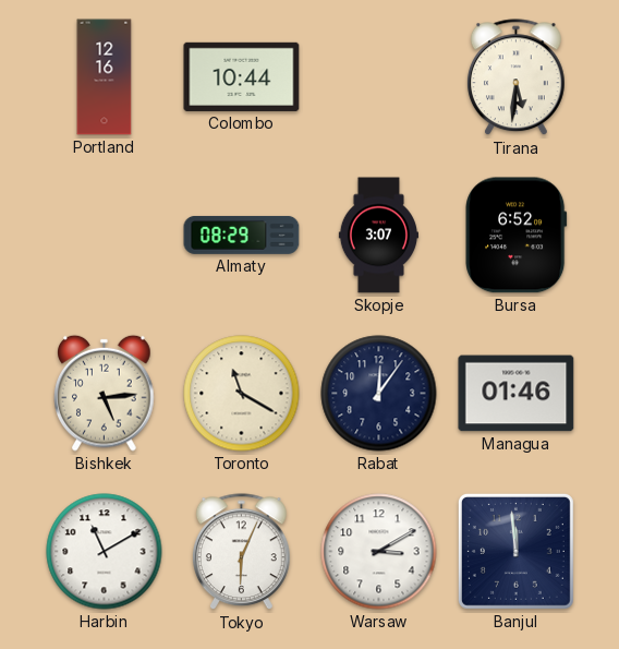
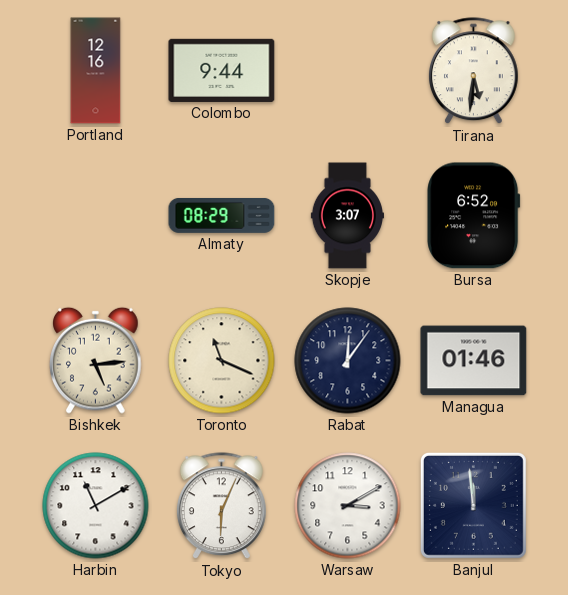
Colombo: 10:44 -> 9:44 (222, 70)
Toronto: 11:20 -> 11:19 (222, 361)
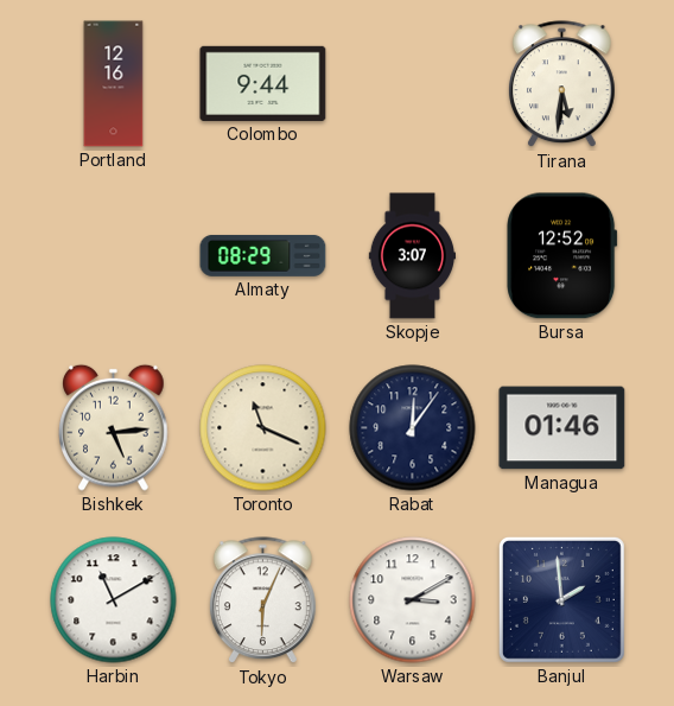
Bursa: 6:52 -> 12:52 (562, 256)
Banjul: 11:59 -> 1:59 (561, 599)
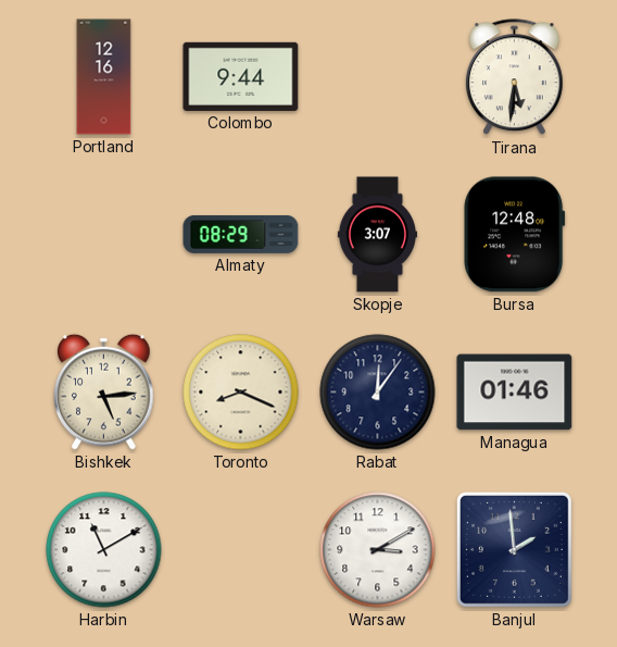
Bursa: 12:52 -> 12:48 (515, 235)
Toronto: 11:19 -> 8:19 (241, 393)
Tokyo: 6:04 -> none (262, 600)
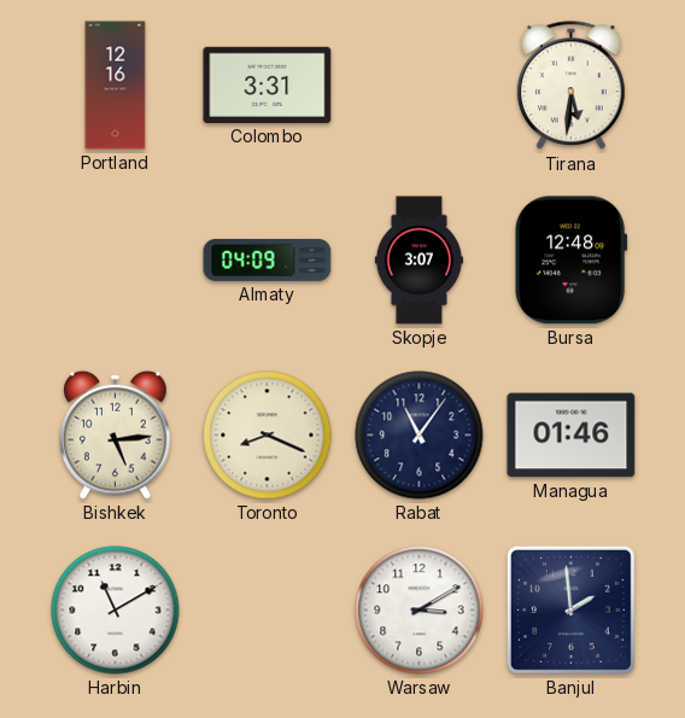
Colombo: 9:44 -> 3:31 (268, 84)
Almaty: 08:29 -> 04:09 (268, 259)
Rabat: 12:06 -> 11:06 (420, 436)
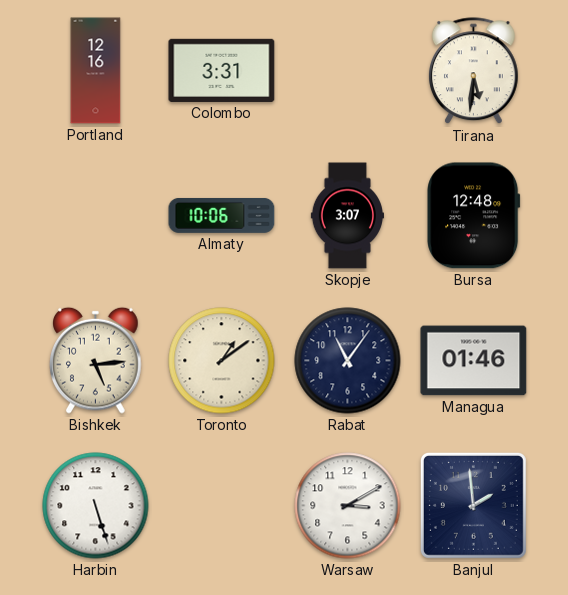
Almaty: 04:09 -> 10:06 (222, 215)
Toronto: 8:19 -> 1:09 (222, 361)
Harbin: 11:10 -> 5:27 (96, 506)
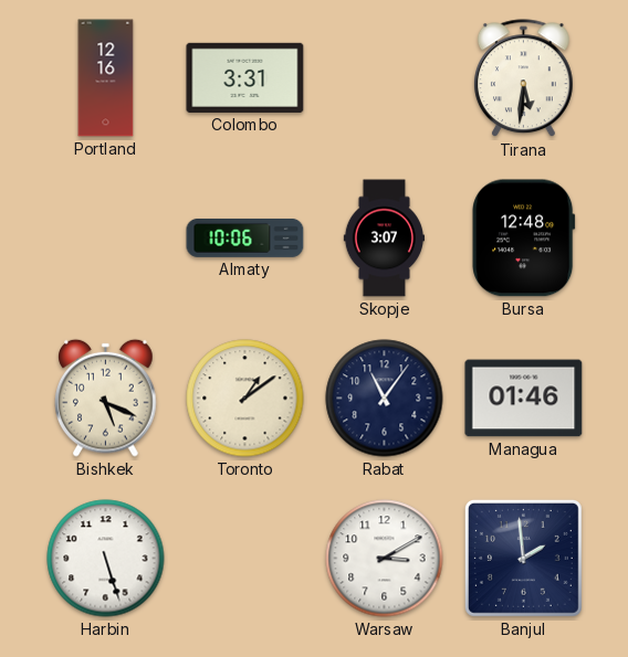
Bishkek: 5:14 -> 5:19 (106, 398)
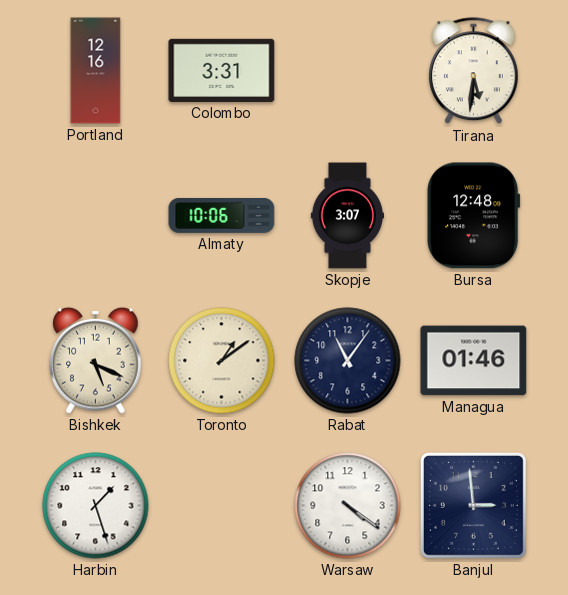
Harbin: 5:27 -> 1:27 (96, 506)
Warsaw: 3:10 -> 4:21 (348, 506)
Banjul: 1:59 -> 2:59 (473, 505)
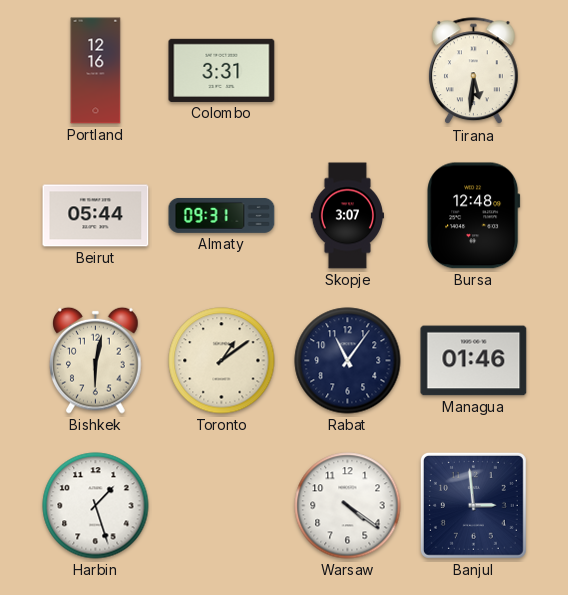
Beirut: none -> 05:44 (96, 216)
Almaty: 10:06 -> 09:31 (222, 215)
Bishkek: 5:19 -> 6:02 (96, 360)
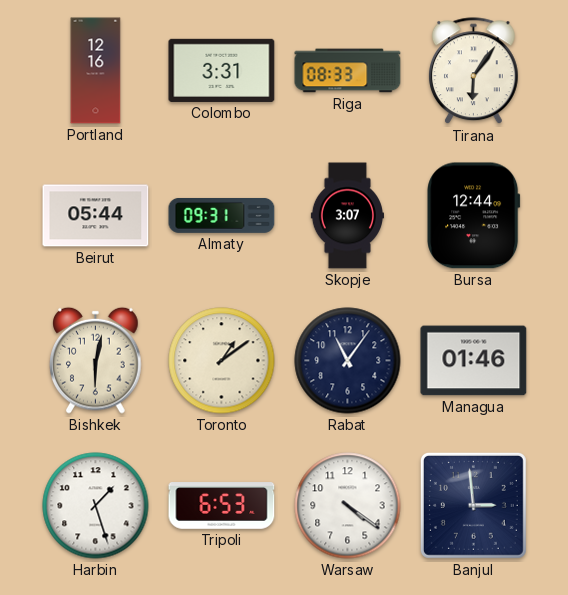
Riga: none -> 08:33 (348, 71)
Tirana: 5:31 -> 6:06 (473, 71)
Bursa: 12:48 -> 12:44 (474, 216)
Tripoli: none -> 6:53 (222, 506)
